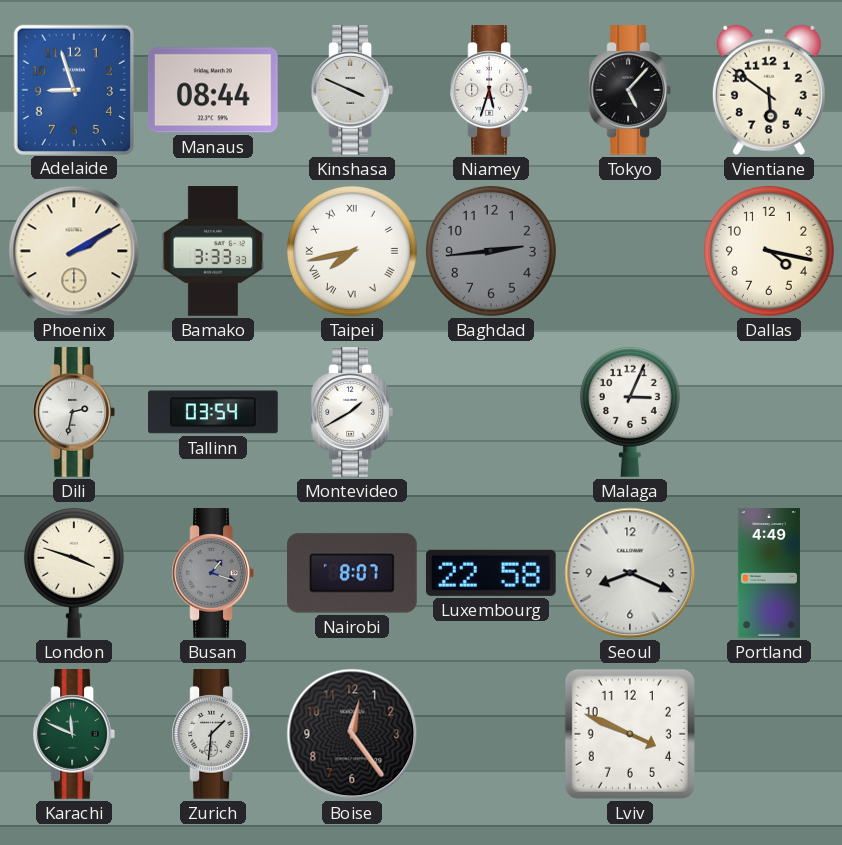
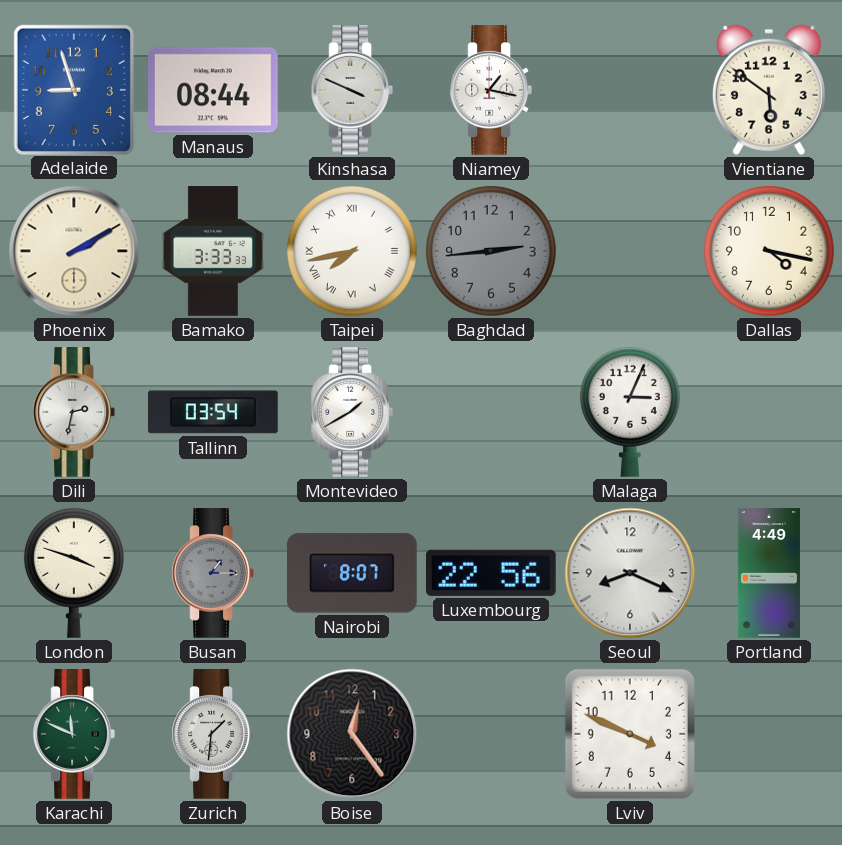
Niamey: 5:33 -> 1:17 (490, 90)
Tokyo: 5:07 -> none (629, 90)
Busan: 1:18 -> 1:15 (212, 573)
Luxembourg: 22:58 -> 22:56 (491, 573)
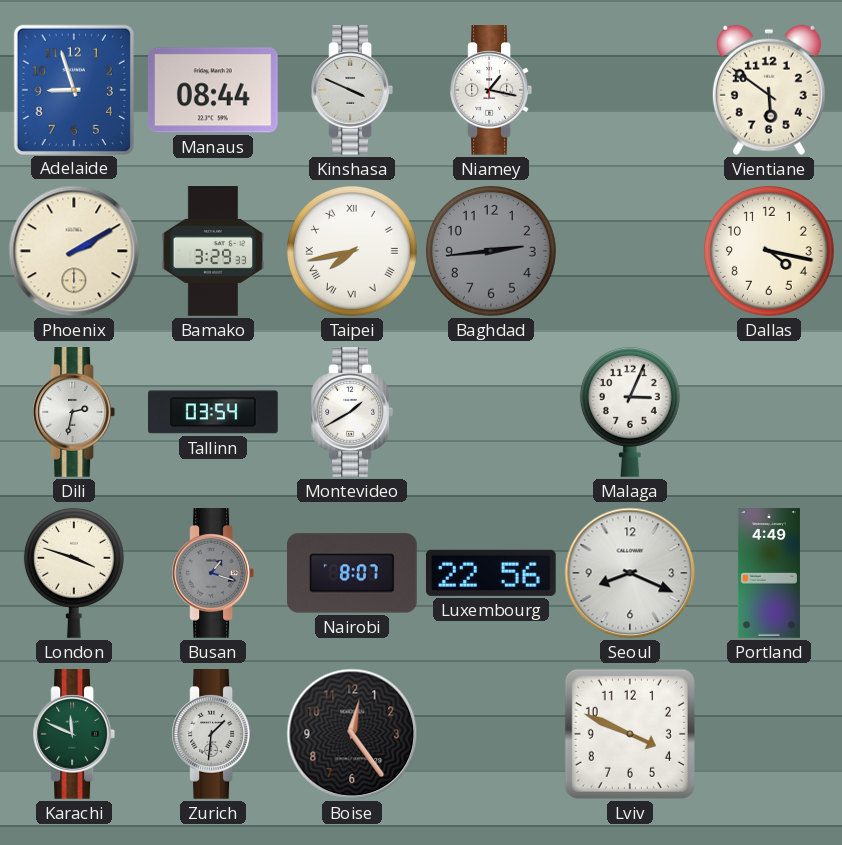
Bamako: 3:33 -> 3:29 (212, 251)
Busan: 1:15 -> 1:18 (212, 573)
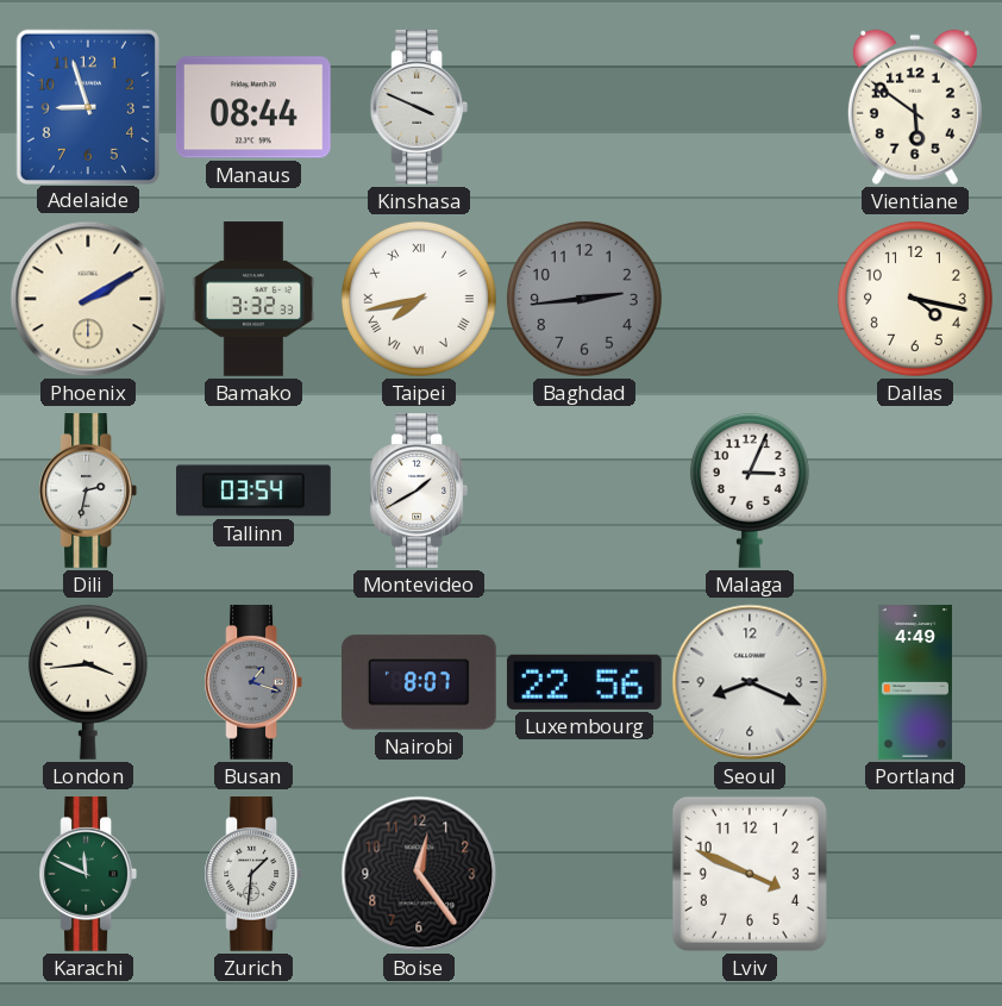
Niamey: 1:17 -> none (490, 90)
Bamako: 3:29 -> 3:32 (252, 299)
London: 3:48 -> 3:44 (88, 682)
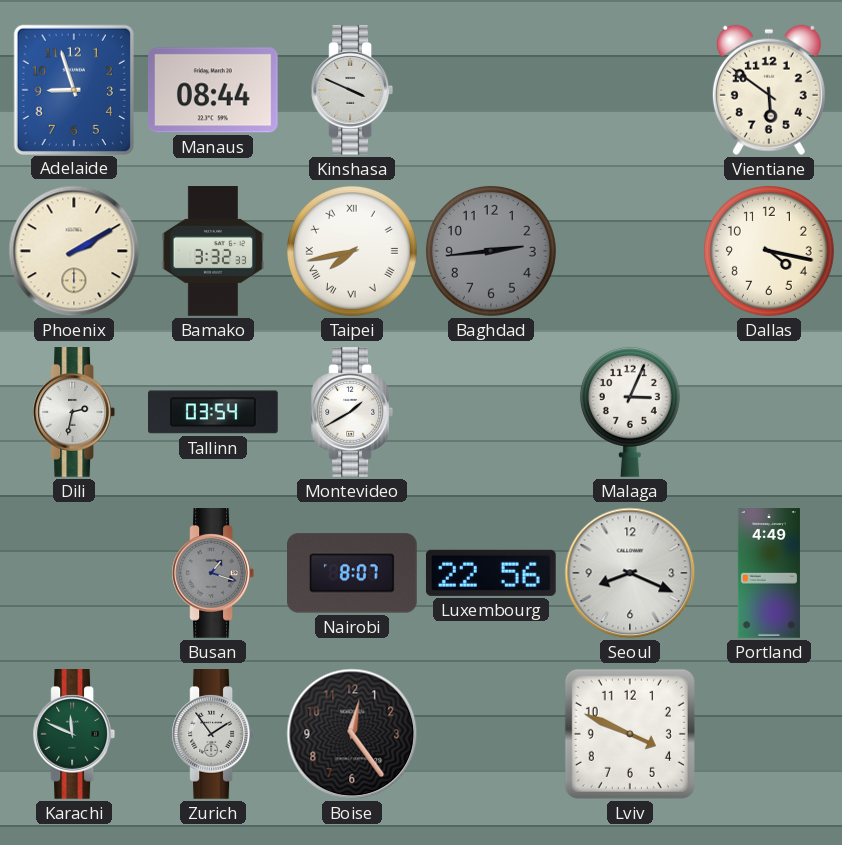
London: 3:44 -> none (88, 682)
Zurich: 1:31 -> 1:54 (212, 734)
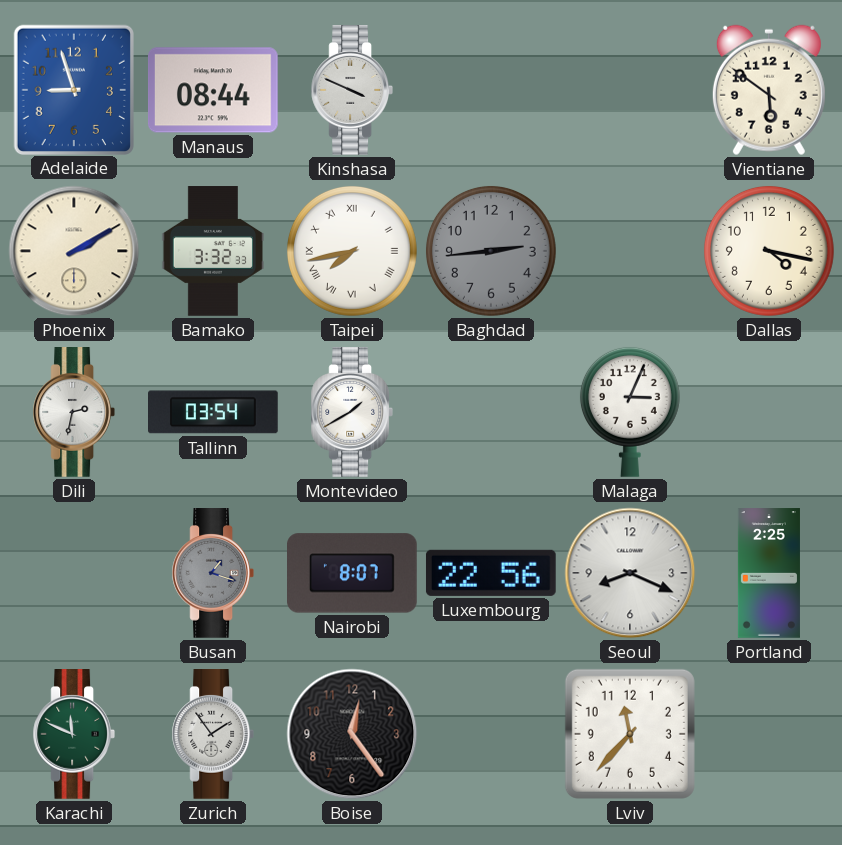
Portland: 4:49 -> 2:25 (769, 573)
Lviv: 3:49 -> 11:37 (630, 734)
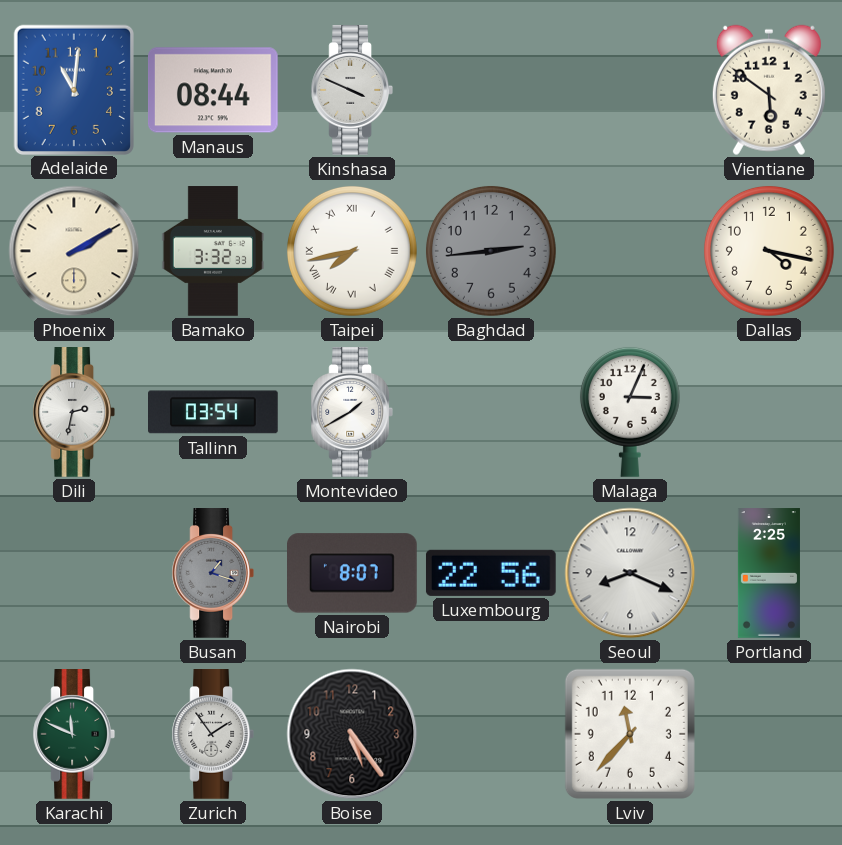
Adelaide: 8:57 -> 11:01 (74, 89)
Boise: 12:24 -> 5:24 (352, 734)
